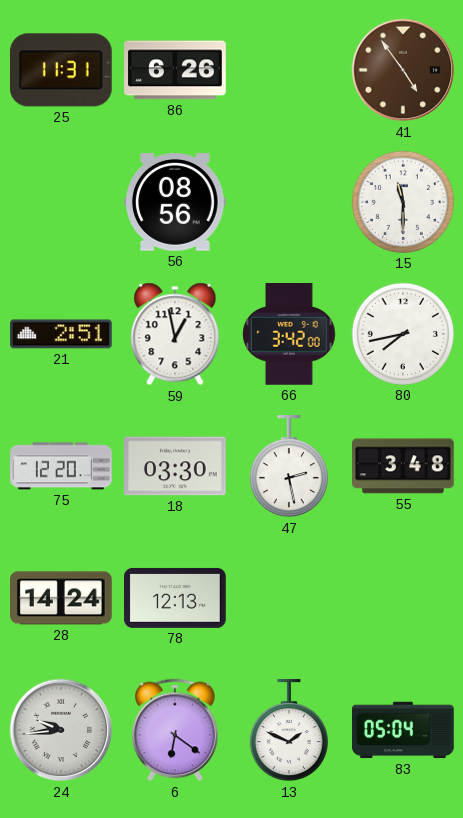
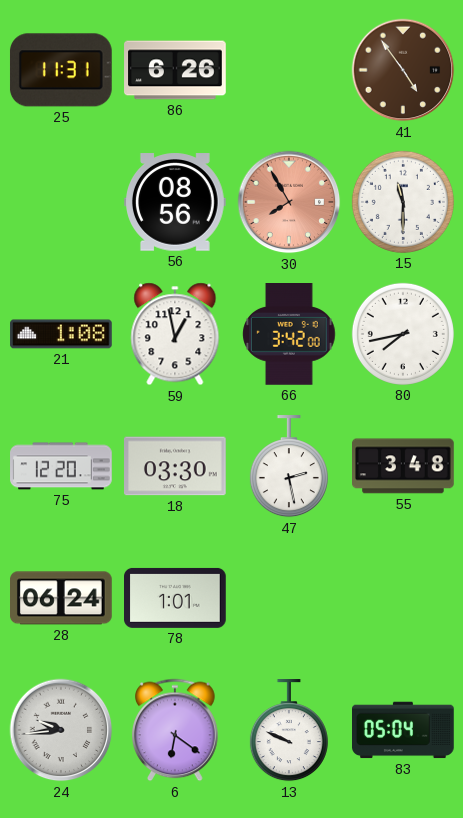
30: none -> 7:55 (289, 202)
21: 2:51 -> 1:08 (61, 334)
28: 14:24 -> 06:24 (62, 598)
78: 12:13 -> 1:01 (175, 598)
13: 1:49 -> 9:49 (289, 731)
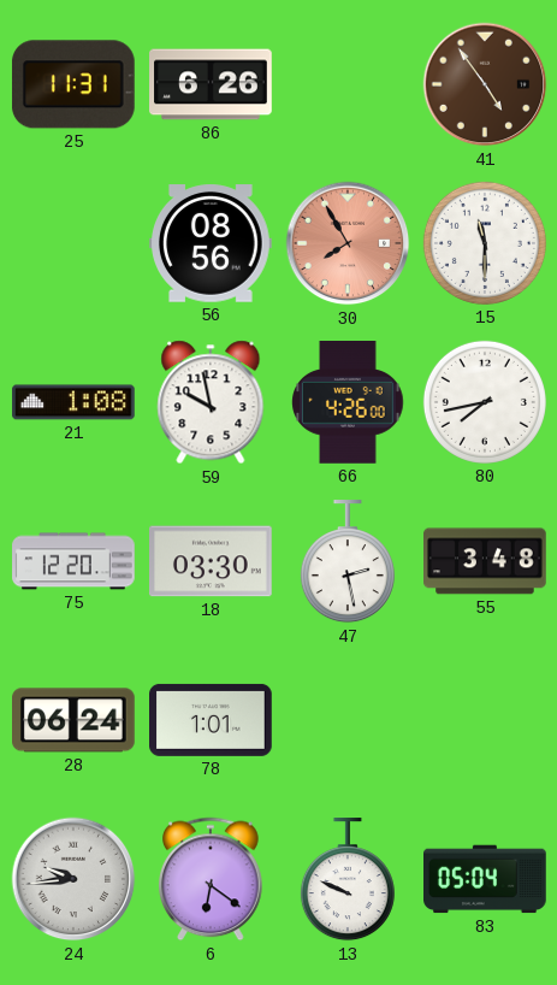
59: 12:58 -> 9:58 (211, 402)
66: 3:42 -> 4:26 (348, 402)
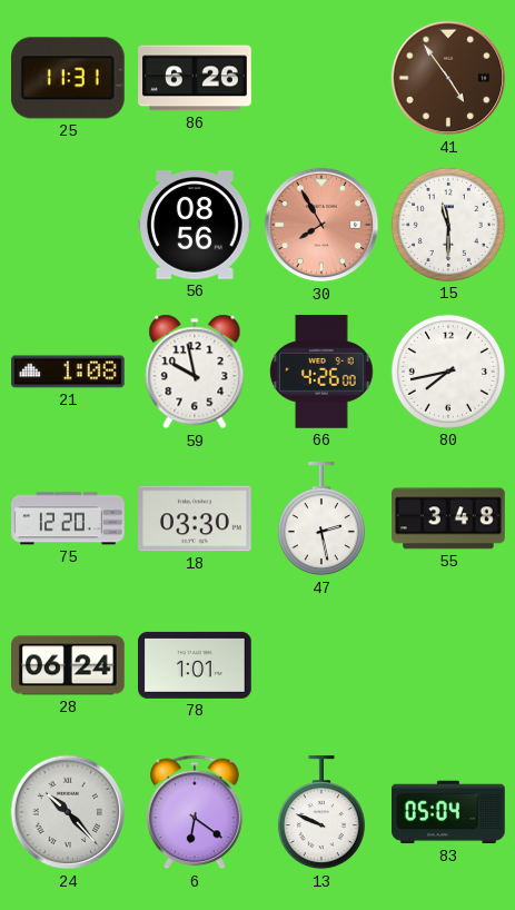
24: 9:44 -> 10:23 (68, 812)
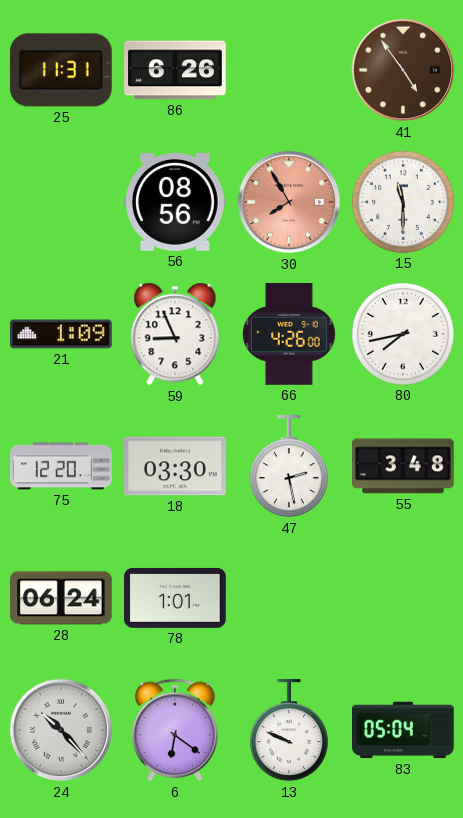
21: 1:08 -> 1:09 (61, 334)
59: 9:58 -> 8:56 (175, 334)
